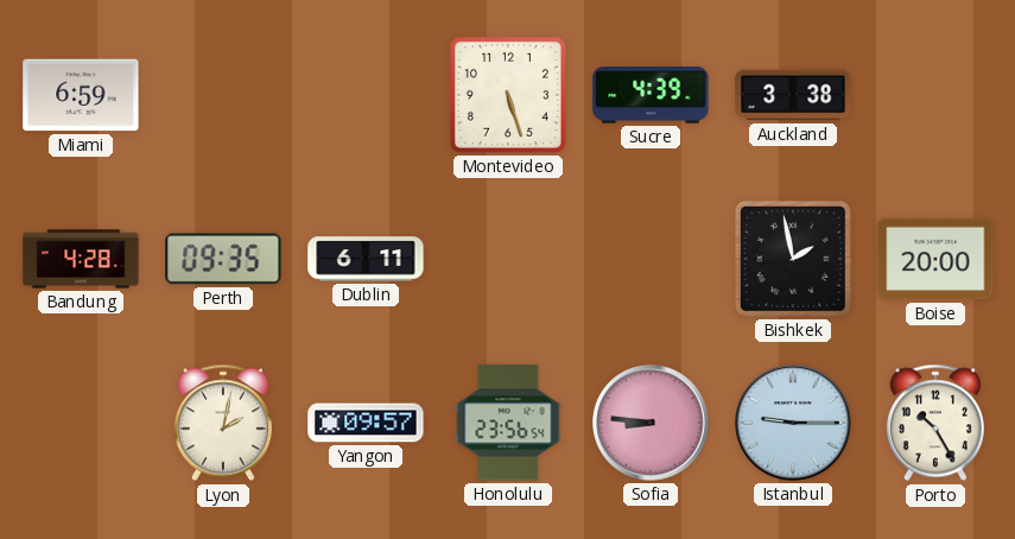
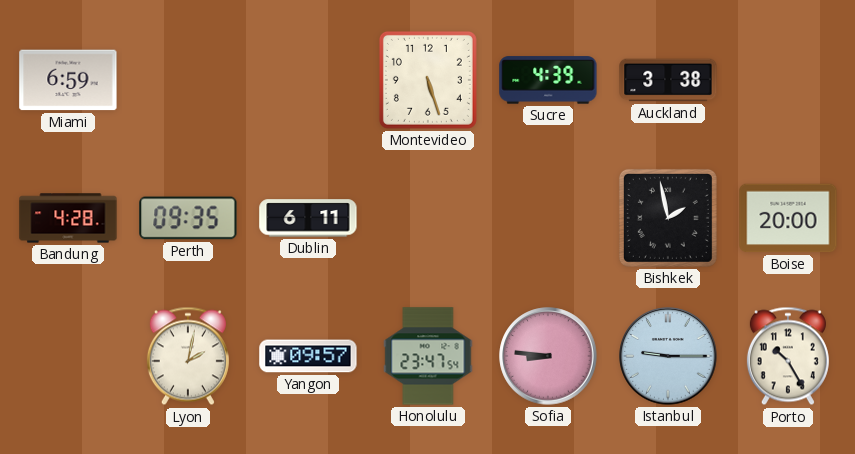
Honolulu: 23:56 -> 23:47 (428, 356)
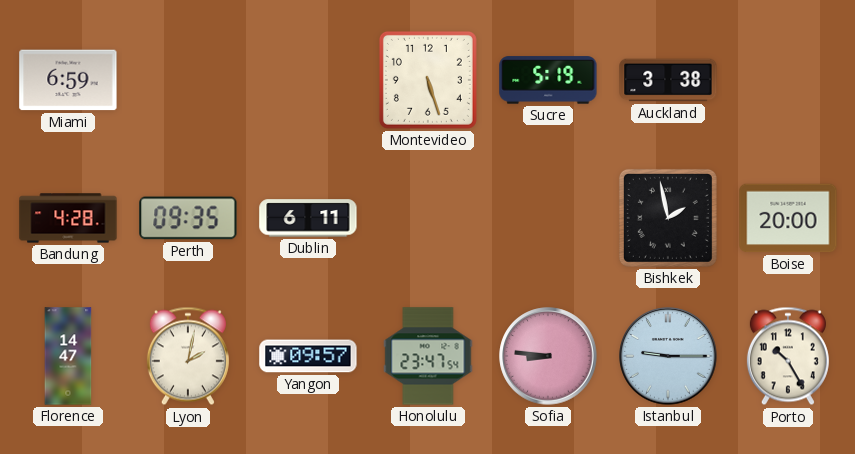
Sucre: 4:39 -> 5:19 (548, 80)
Florence: none -> 14:47 (68, 356)
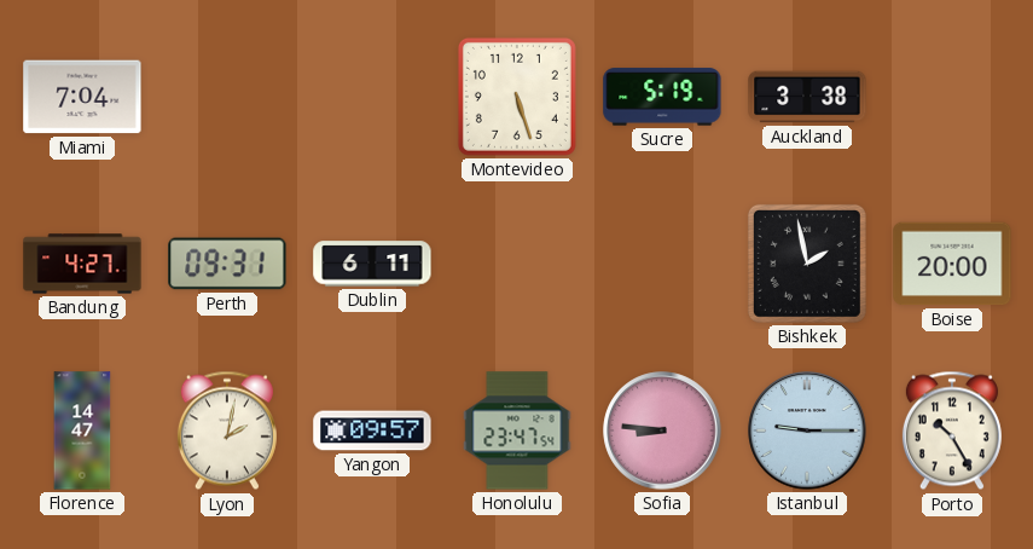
Miami: 6:59 -> 7:04 (82, 97)
Bandung: 4:28 -> 4:27 (82, 264)
Perth: 09:35 -> 09:31 (227, 264)
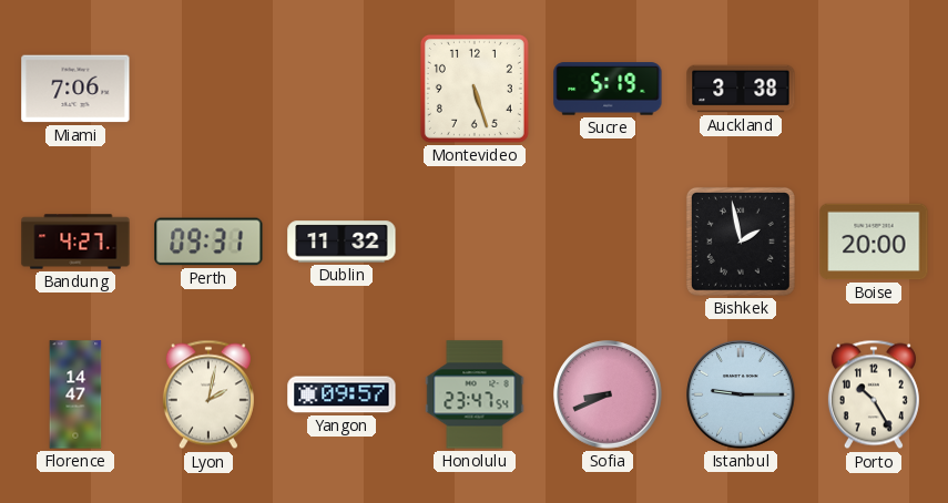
Miami: 7:04 -> 7:06 (75, 89)
Dublin: 6:11 -> 11:32 (342, 242)
Sofia: 8:46 -> 8:41 (608, 394)
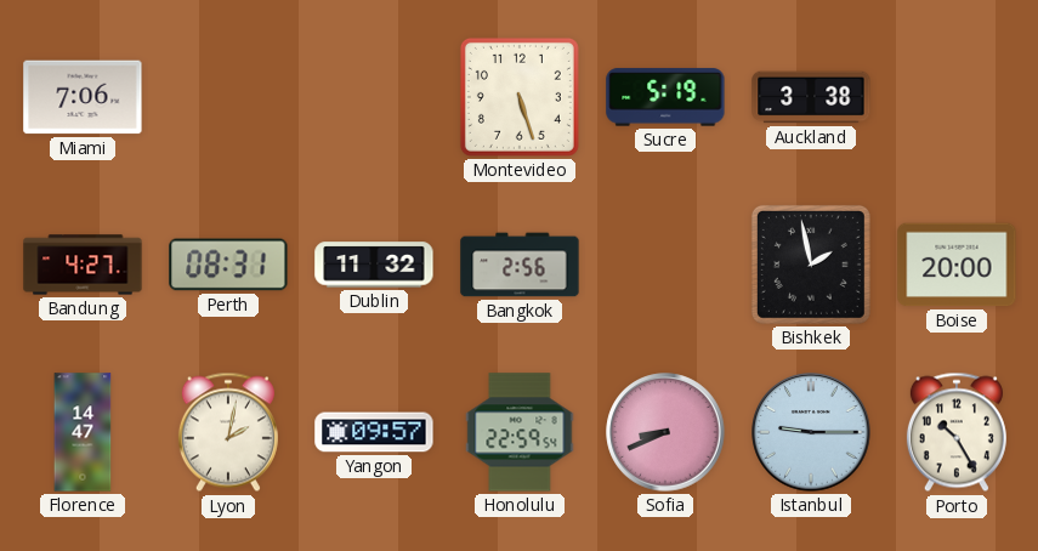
Perth: 09:31 -> 08:31 (228, 265)
Bangkok: none -> 2:56 (520, 265)
Honolulu: 23:47 -> 22:59 (520, 432)
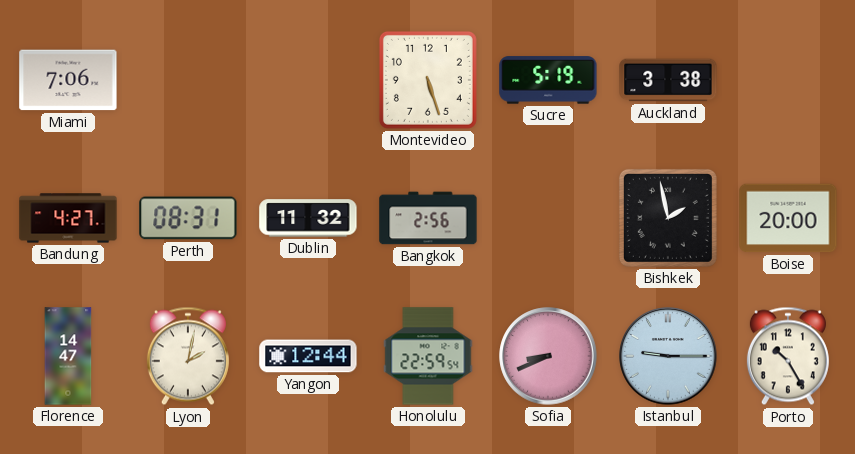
Yangon: 09:57 -> 12:44 (308, 356)
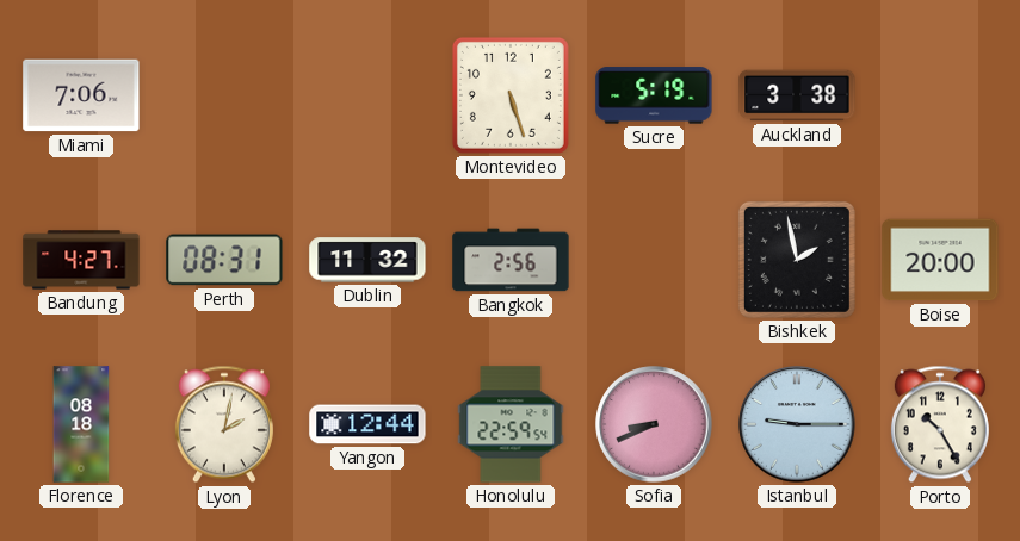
Florence: 14:47 -> 08:18 (81, 424)
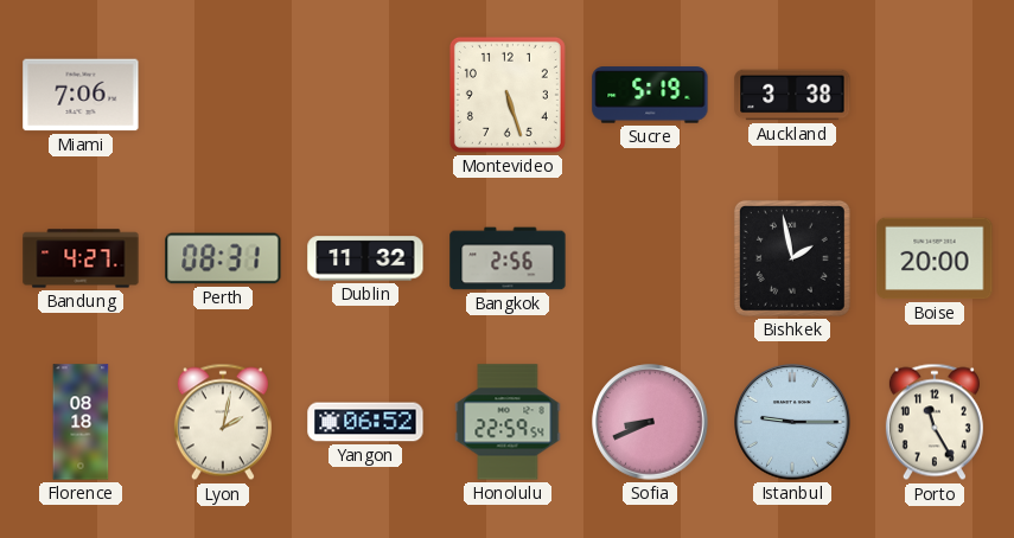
Yangon: 12:44 -> 06:52 (365, 422)
Porto: 10:25 -> 11:25 (935, 422)
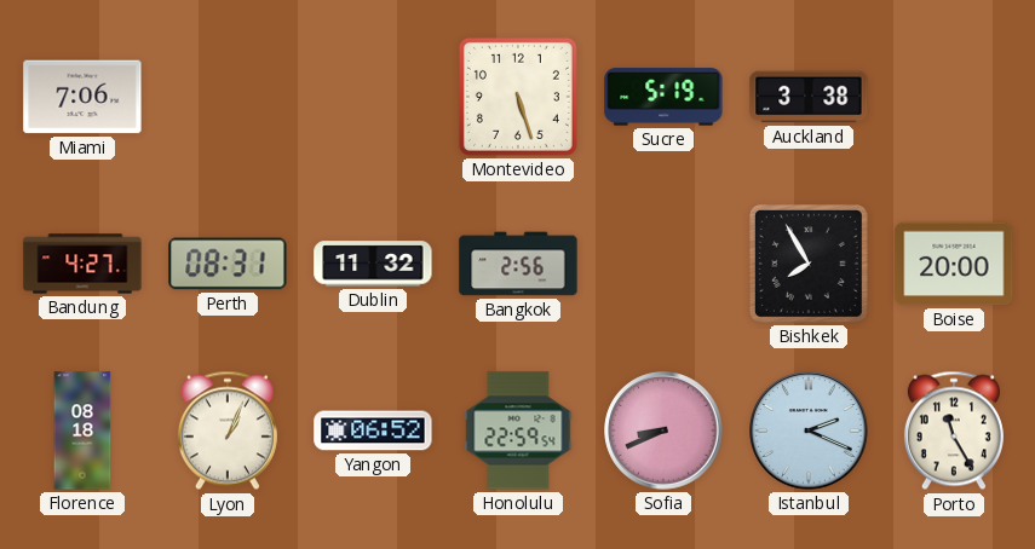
Bishkek: 1:58 -> 7:55 (809, 264)
Lyon: 2:02 -> 1:04 (228, 430)
Istanbul: 9:15 -> 2:19 (809, 430)
